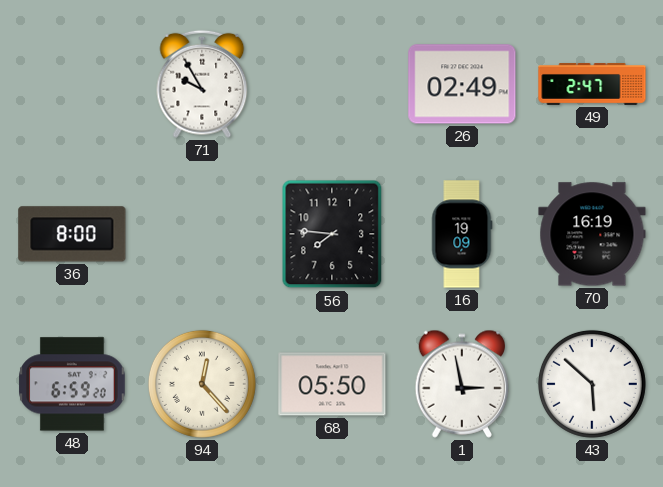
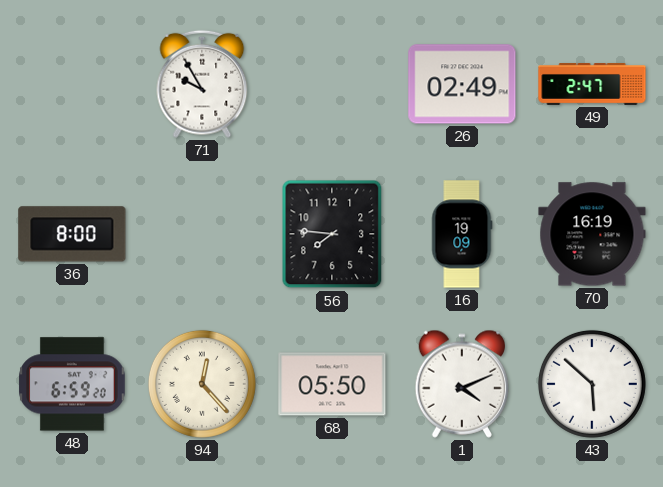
1: 2:58 -> 4:11 (461, 384)
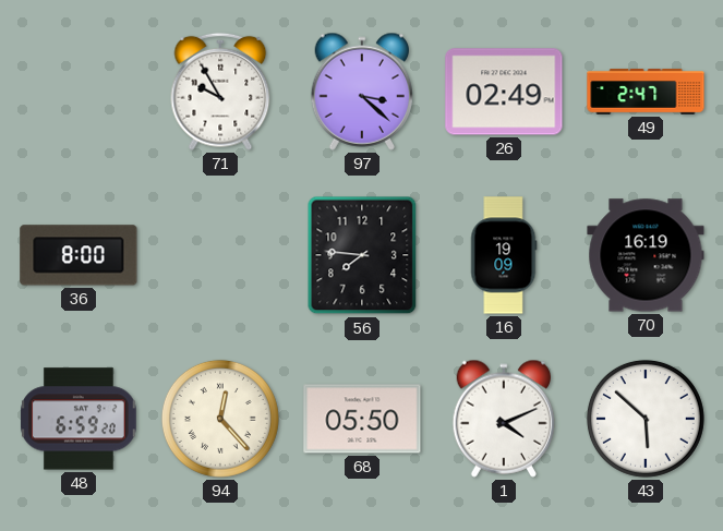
97: none -> 3:22 (361, 92)
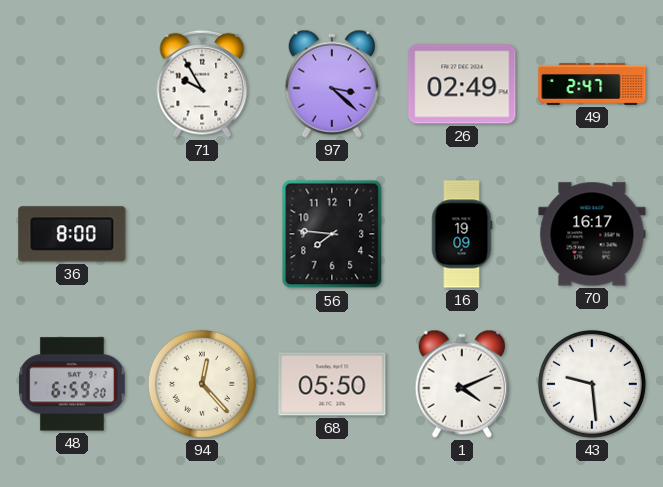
70: 16:19 -> 16:17 (592, 234)
43: 5:52 -> 9:29 (592, 384)
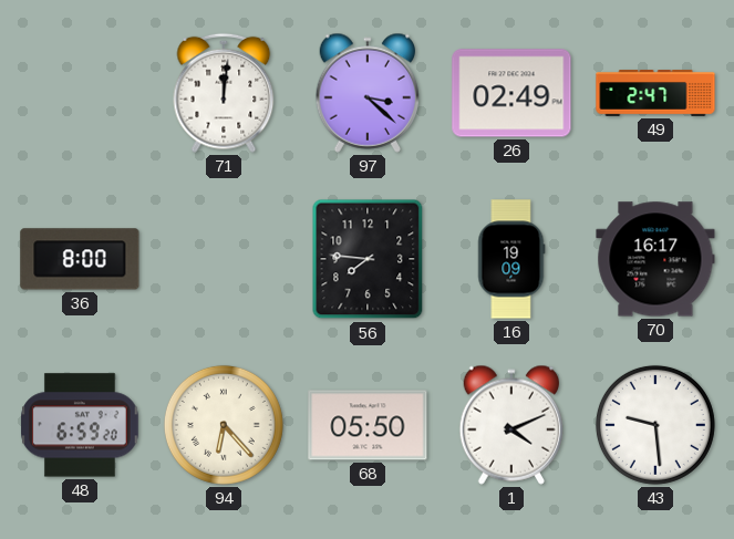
71: 9:55 -> 12:01 (224, 93)
94: 12:23 -> 6:23 (224, 425)
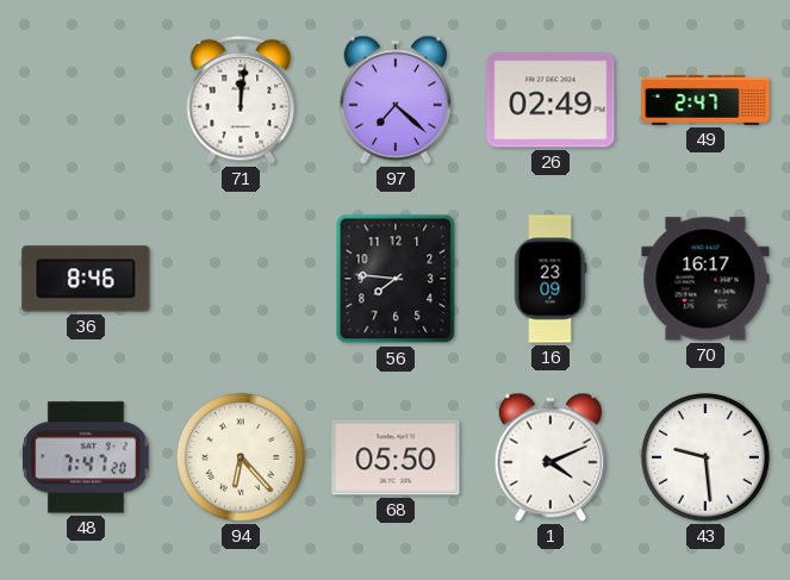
97: 3:22 -> 7:22 (394, 100)
36: 8:00 -> 8:46 (86, 279)
16: 19:09 -> 23:09 (550, 279)
48: 6:59 -> 7:47 (87, 457)
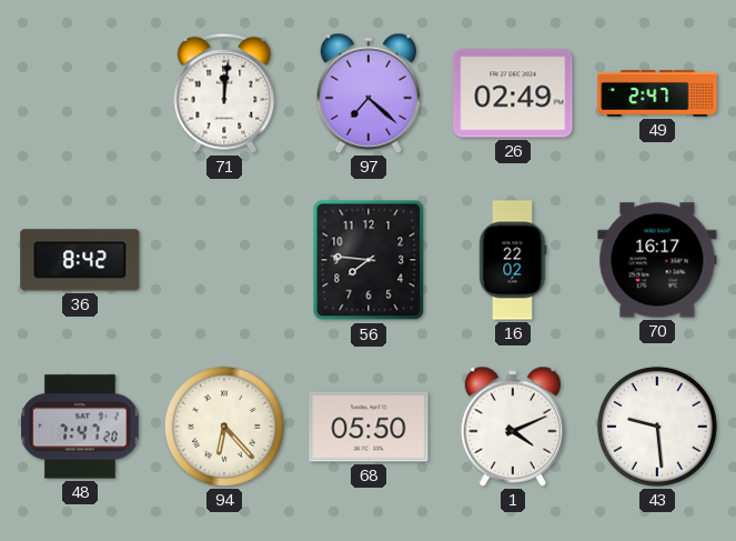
36: 8:46 -> 8:42 (80, 260)
16: 23:09 -> 22:02 (513, 260)
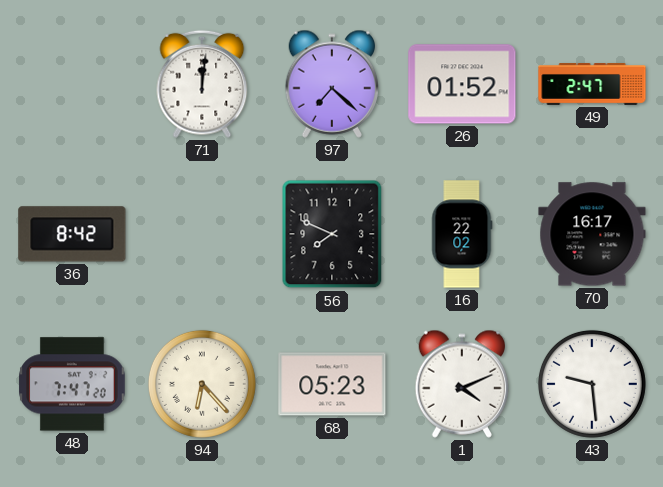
26: 02:49 -> 01:52 (462, 84)
56: 7:46 -> 7:49 (332, 234)
68: 05:50 -> 05:23 (332, 384)
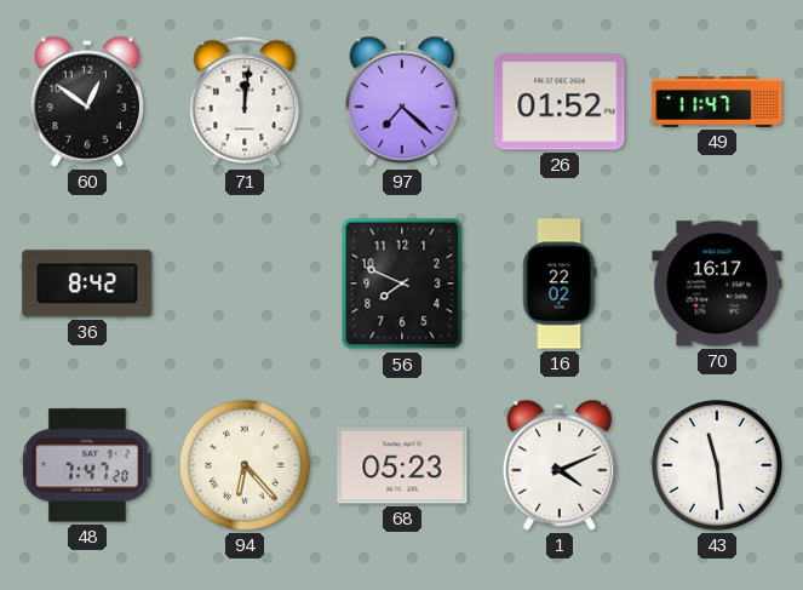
60: none -> 12:51 (86, 102)
49: 2:47 -> 11:47 (717, 102)
43: 9:29 -> 11:29 (717, 465)
